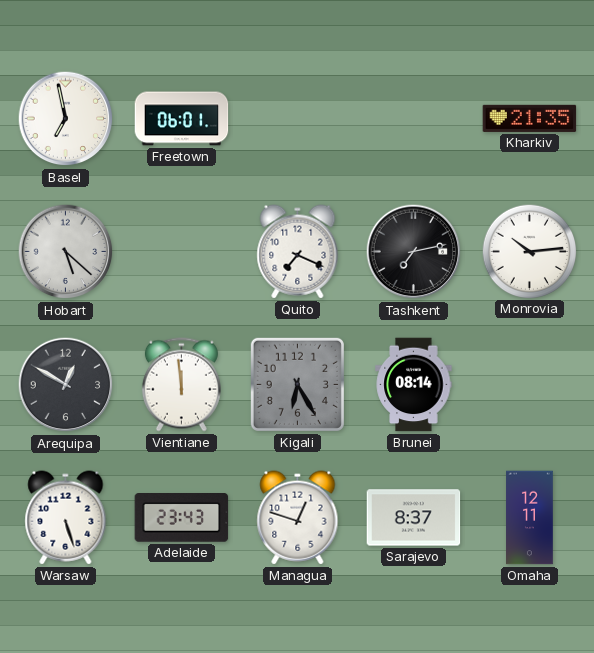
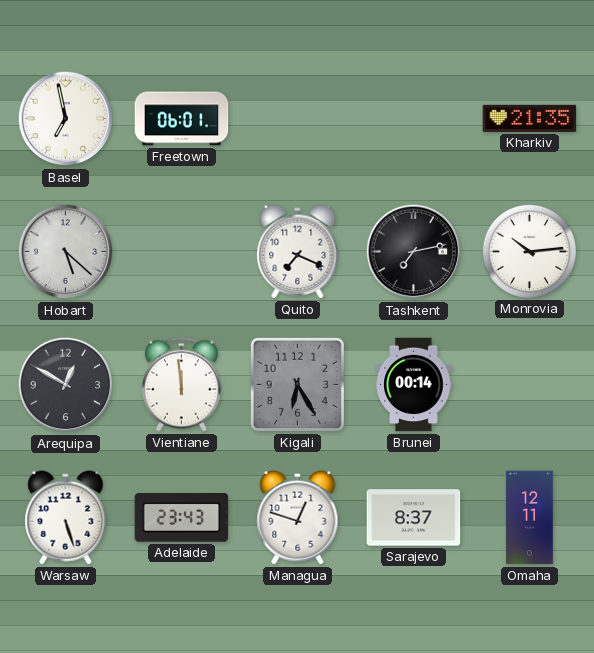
Brunei: 08:14 -> 00:14 (414, 385)
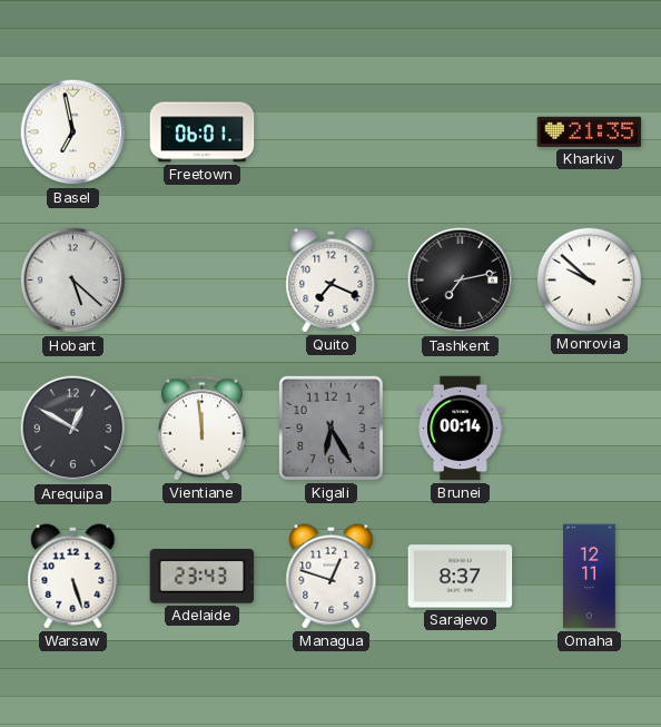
Monrovia: 10:14 -> 9:52 (589, 279)
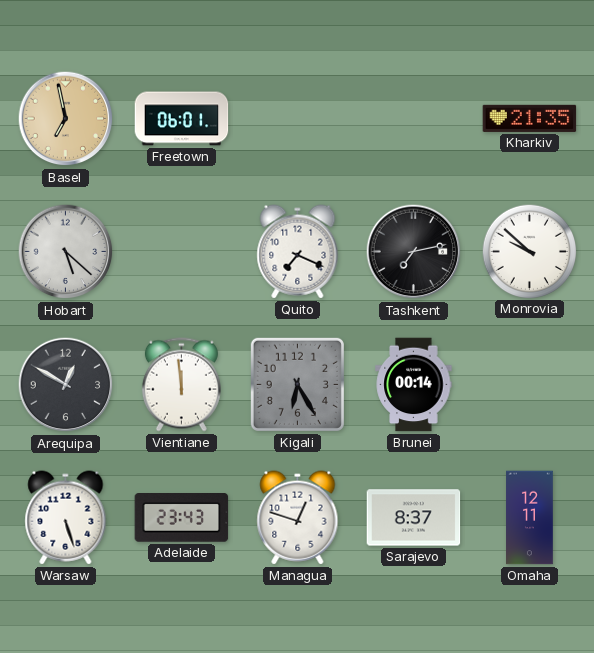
Basel dial: white -> champagne (66, 119)
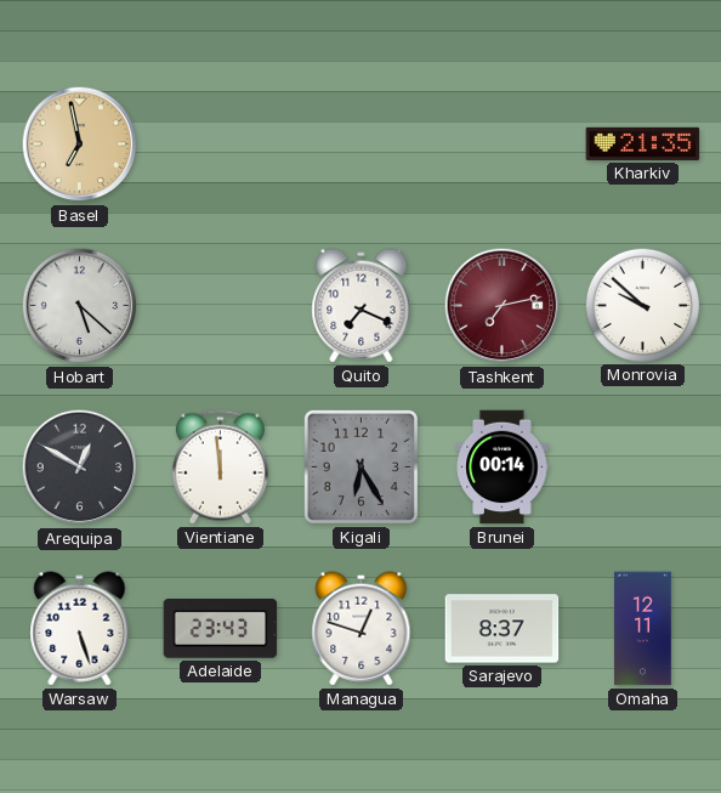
Freetown: 06:01 -> none (182, 119)
Tashkent dial: black -> burgundy (503, 306)
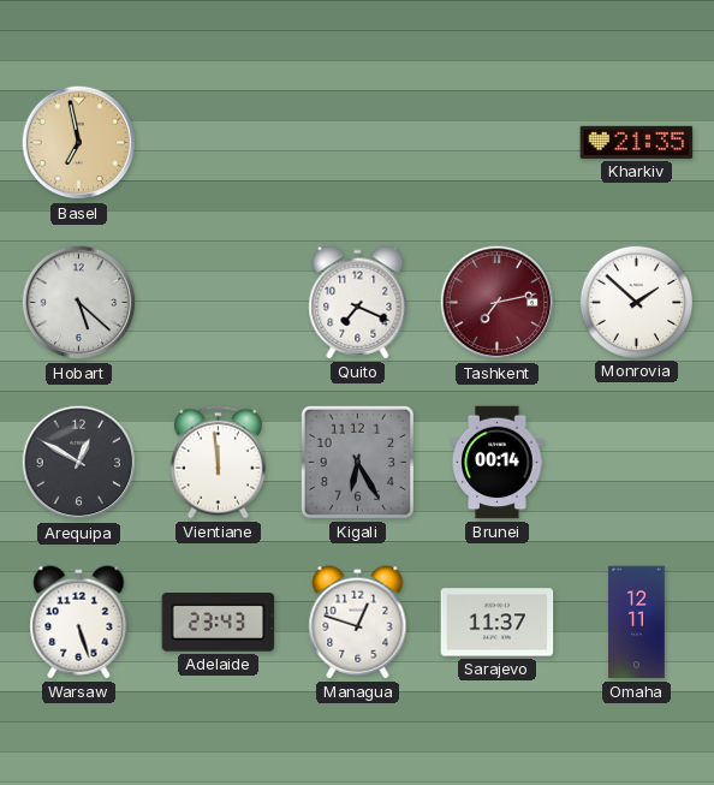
Monrovia: 9:52 -> 1:52 (636, 302)
Sarajevo: 8:37 -> 11:37 (498, 623)
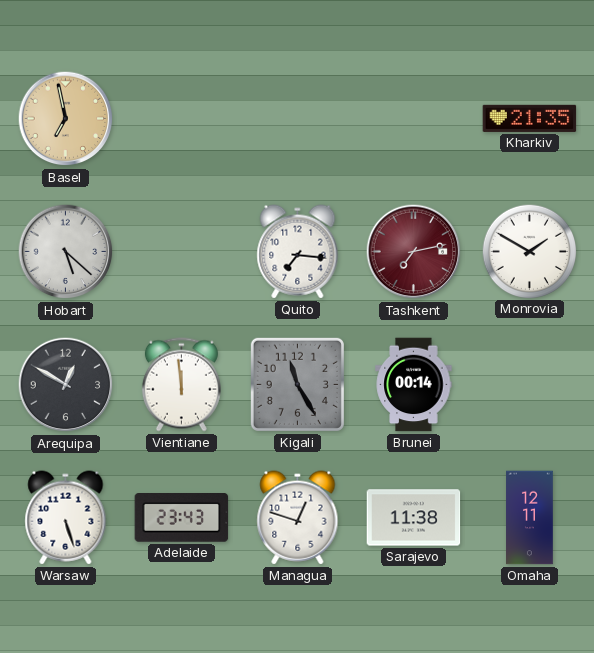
Quito: 7:19 -> 7:16 (298, 252)
Monrovia: 1:52 -> 1:50 (529, 251)
Kigali: 6:25 -> 11:25 (297, 384)
Sarajevo: 11:37 -> 11:38 (414, 518)
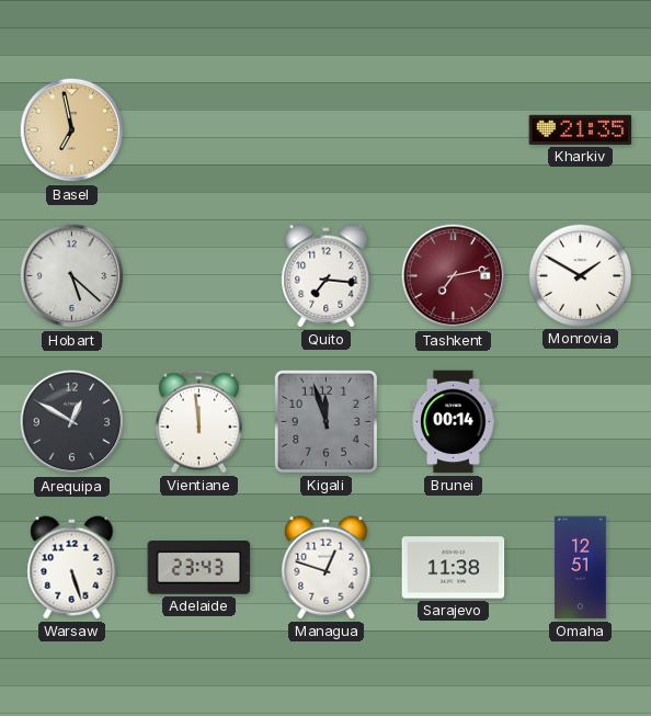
Kigali: 11:25 -> 11:57 (325, 421)
Omaha: 12:11 -> 12:51 (581, 568)
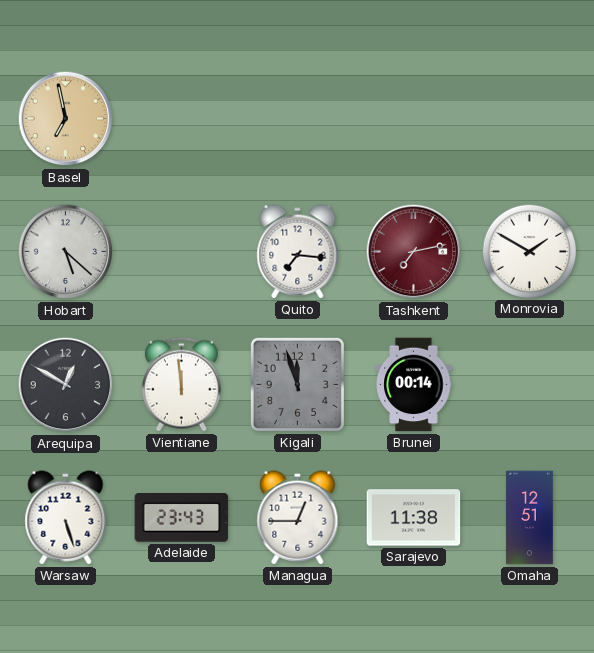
Kharkiv: 21:35 -> none (581, 129)
Managua: 12:48 -> 12:45 (298, 518)
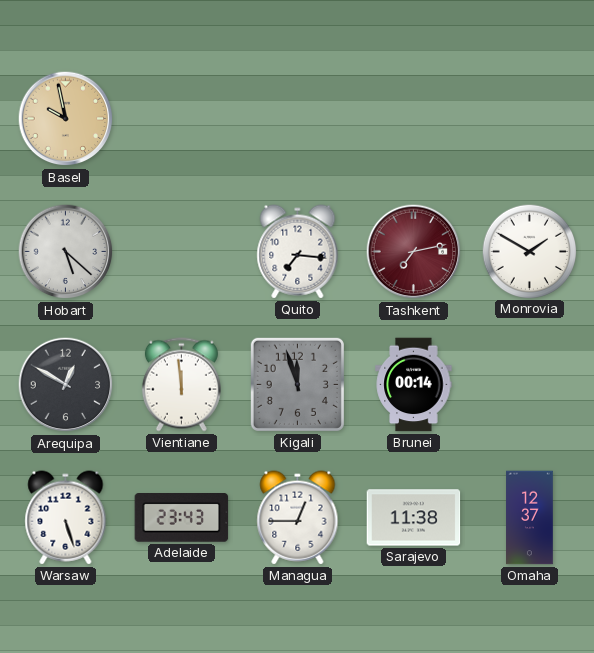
Basel: 6:58 -> 9:58 (66, 119)
Omaha: 12:51 -> 12:37 (530, 518)
